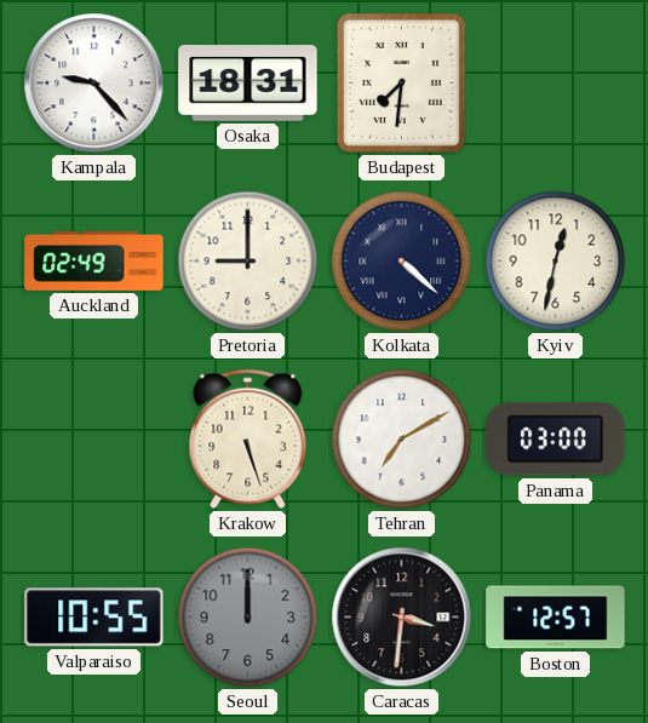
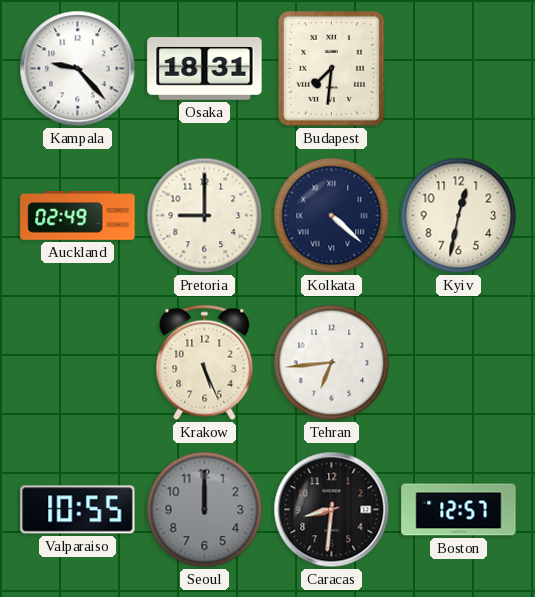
Krakow: 5:27 -> 5:26 (205, 363)
Tehran: 7:10 -> 6:44 (332, 363)
Panama: 03:00 -> none (556, 440)
Caracas: 3:31 -> 8:31 (332, 510)
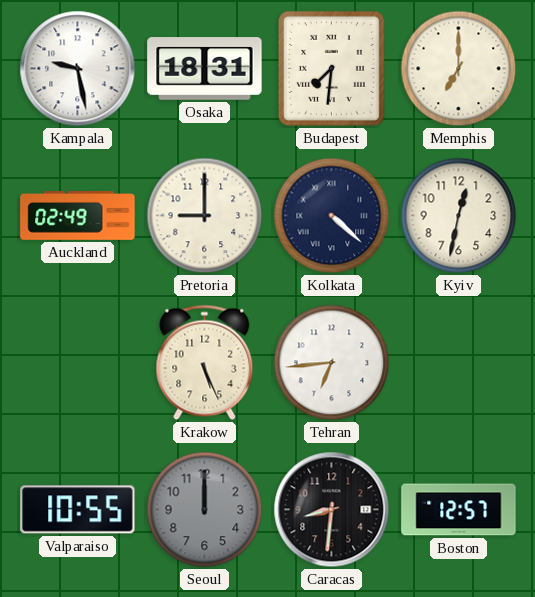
Kampala: 9:23 -> 9:28 (78, 69)
Memphis: none -> 7:00 (459, 69)
